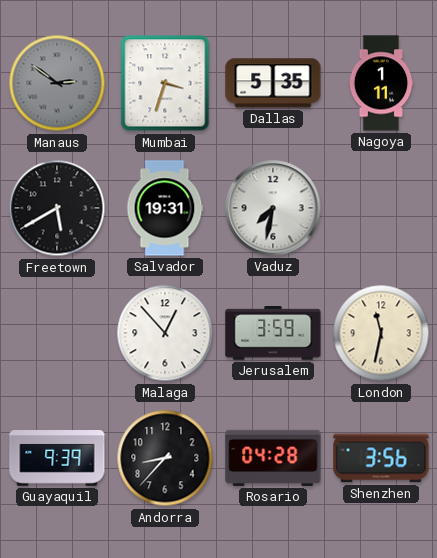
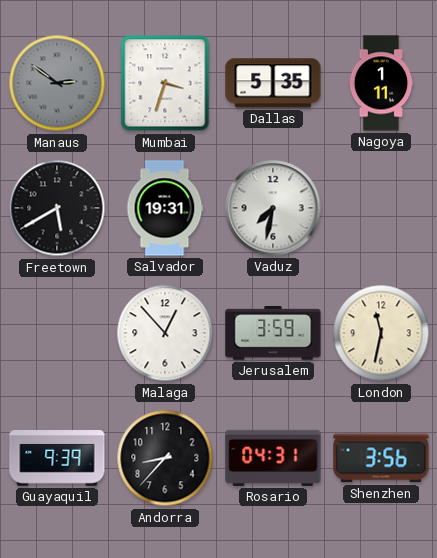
Rosario: 04:28 -> 04:31 (273, 458)
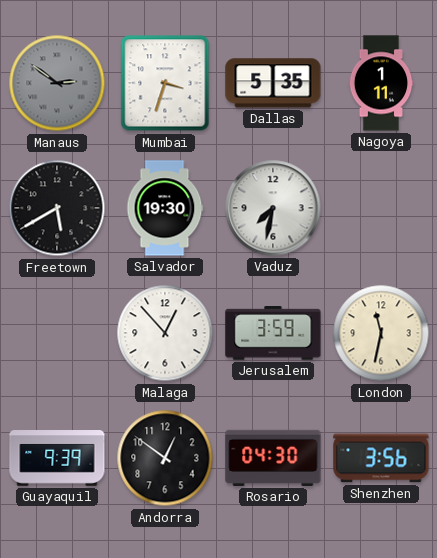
Salvador: 19:31 -> 19:30 (165, 208)
Andorra: 8:37 -> 12:51 (165, 458)
Rosario: 04:31 -> 04:30 (273, 458)
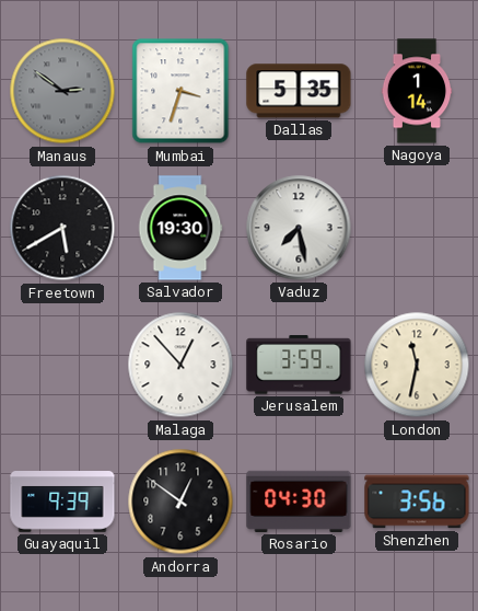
Nagoya: 1:11 -> 1:14 (417, 91)
Vaduz: 7:32 -> 7:28 (299, 228)
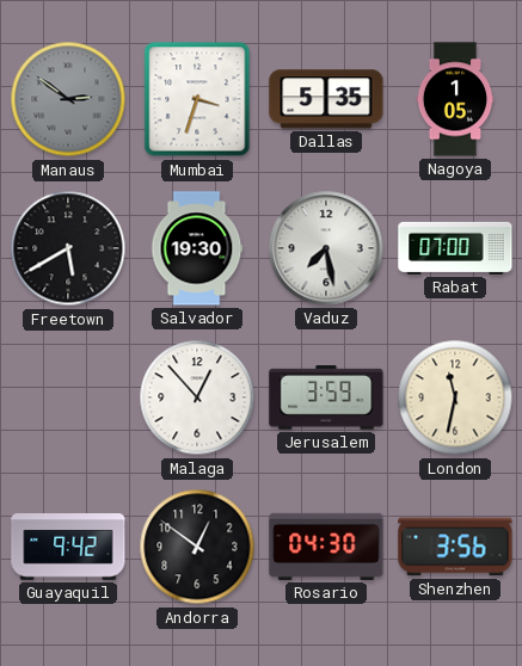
Nagoya: 1:14 -> 1:05 (455, 99)
Rabat: none -> 07:00 (455, 248)
Guayaquil: 9:39 -> 9:42 (68, 548)
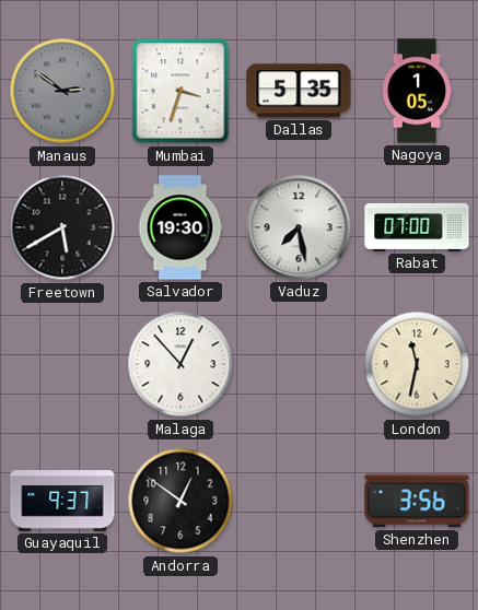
Jerusalem: 3:59 -> none (326, 397)
Guayaquil: 9:42 -> 9:37 (62, 502)
Rosario: 04:30 -> none (326, 547)
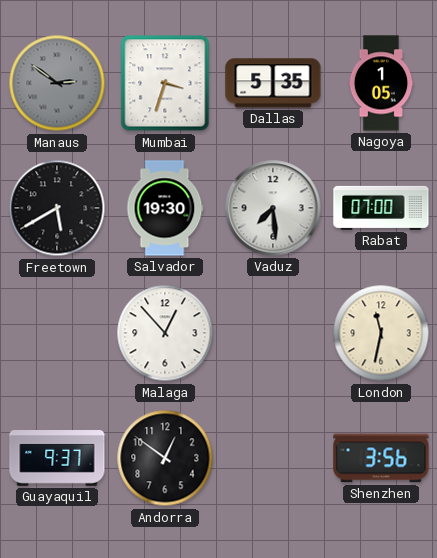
Vaduz: 7:28 -> 7:29 (273, 208)
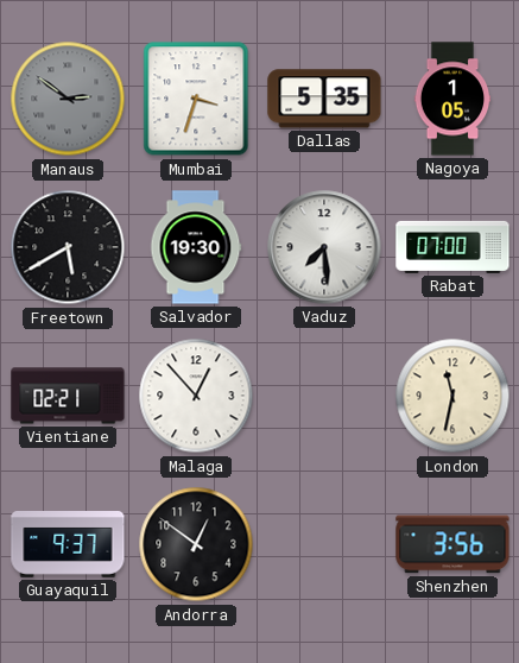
Vientiane: none -> 02:21 (68, 396)
